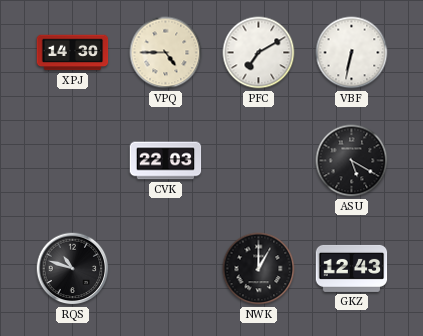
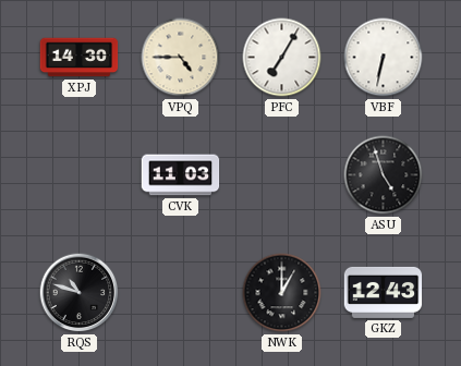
PFC: 7:10 -> 7:05 (282, 58)
CVK: 22:03 -> 11:03 (181, 175)
ASU: 5:20 -> 4:57 (384, 175)
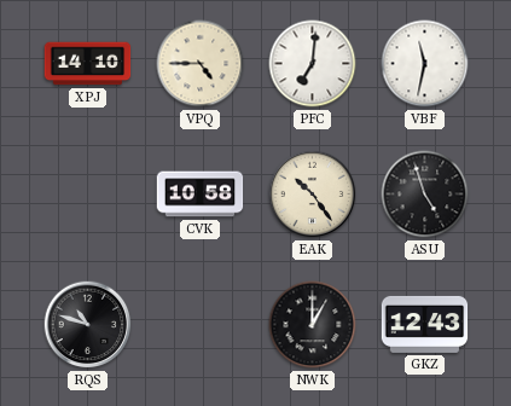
XPJ: 14:30 -> 14:10 (88, 64)
PFC: 7:05 -> 7:01 (313, 64)
VBF: 6:32 -> 11:32 (425, 64)
CVK: 11:03 -> 10:58 (201, 195)
EAK: none -> 10:24 (313, 195)
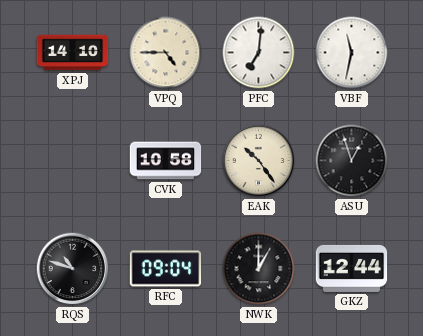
ASU: 4:57 -> 12:57 (352, 161)
RFC: none -> 09:04 (166, 269)
GKZ: 12:43 -> 12:44 (352, 268)
